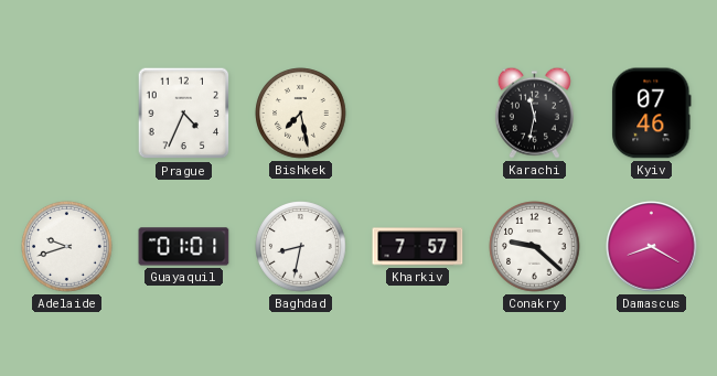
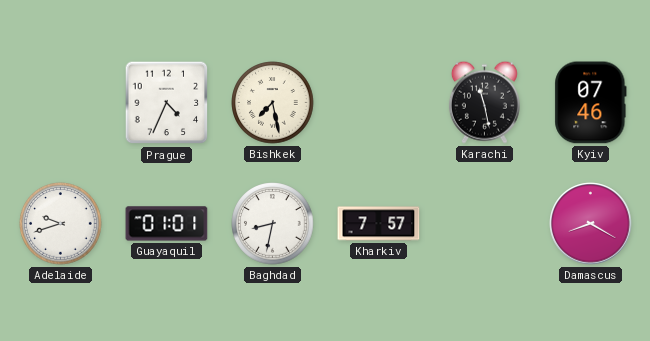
Karachi: 11:32 -> 11:28 (484, 102)
Conakry: 9:22 -> none (535, 247)
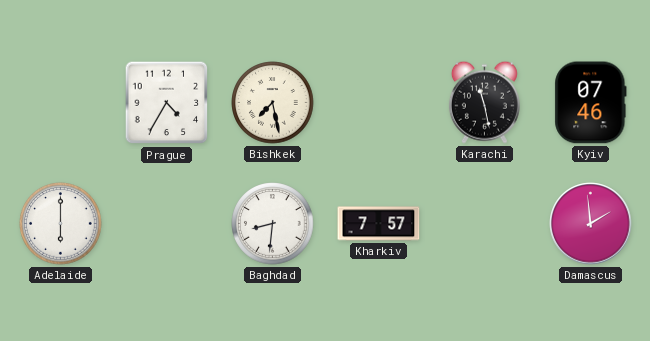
Prague: 4:34 -> 4:35 (167, 103)
Adelaide: 9:42 -> 6:00 (61, 224)
Guayaquil: 01:01 -> none (167, 224)
Baghdad: 8:32 -> 8:31 (273, 224)
Damascus: 8:20 -> 1:59 (591, 224)
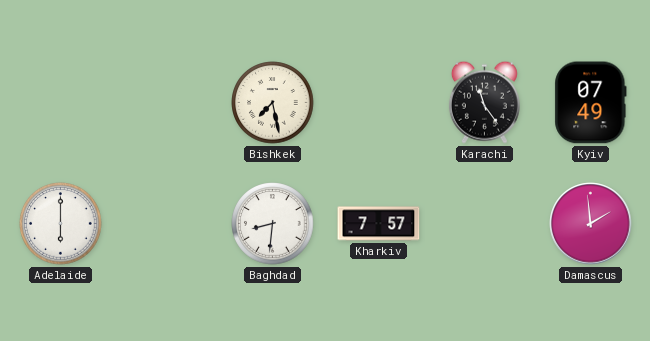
Prague: 4:35 -> none (167, 103)
Karachi: 11:28 -> 11:24 (484, 102)
Kyiv: 07:46 -> 07:49 (591, 103)
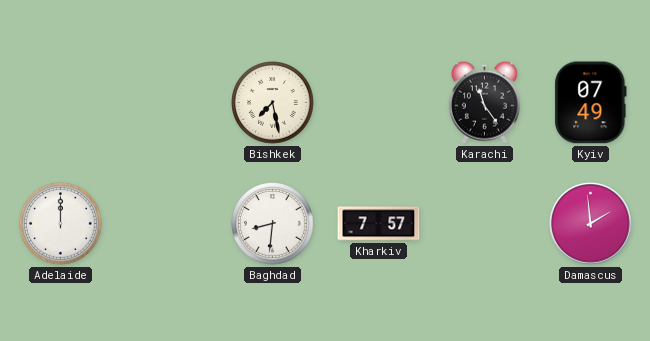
Adelaide: 6:00 -> 12:00 (61, 224)
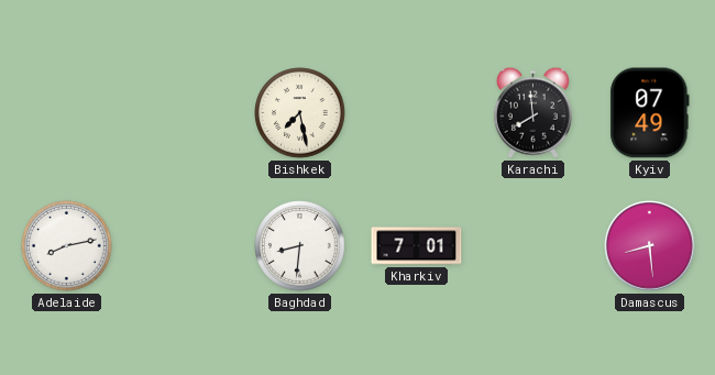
Karachi: 11:24 -> 7:59 (532, 112)
Adelaide: 12:00 -> 8:13 (67, 246)
Kharkiv: 7:57 -> 7:01 (417, 246)
Damascus: 1:59 -> 8:29 (650, 246)
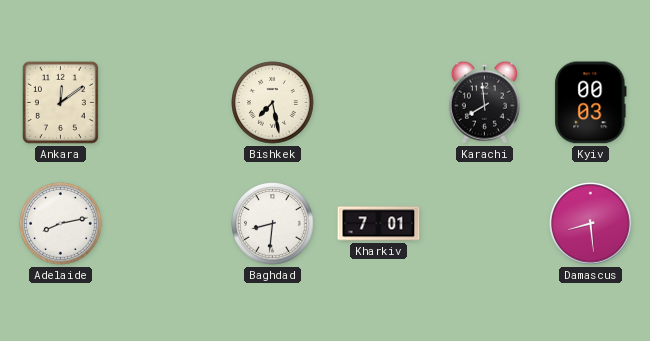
Ankara: none -> 12:09 (60, 102)
Kyiv: 07:49 -> 00:03 (591, 103)
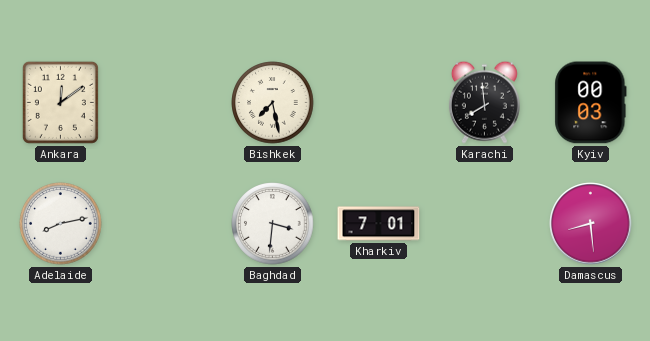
Baghdad: 8:31 -> 3:31 (273, 224)
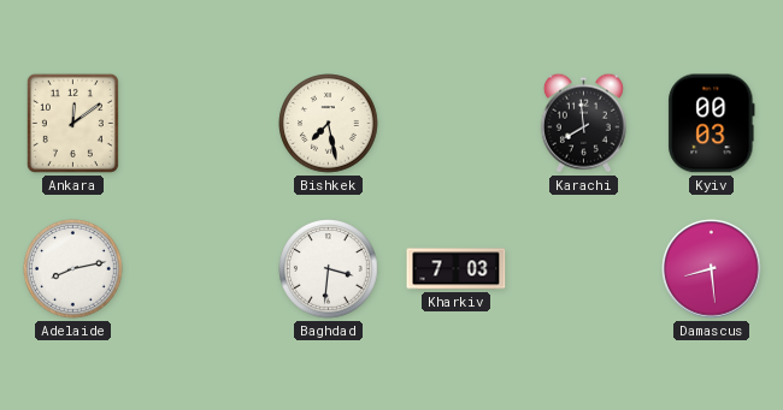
Kharkiv: 7:01 -> 7:03 (457, 269)
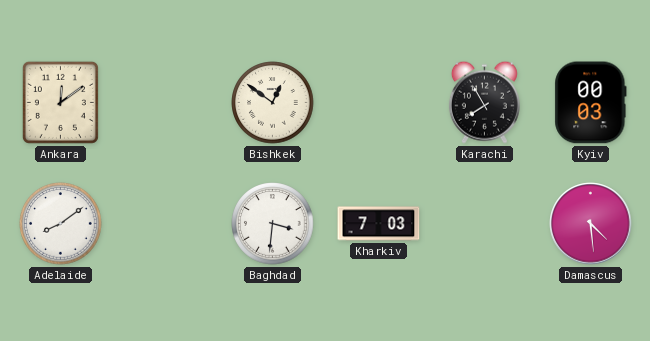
Bishkek: 7:28 -> 12:51 (273, 103)
Karachi: 7:59 -> 7:55 (484, 102)
Adelaide: 8:13 -> 8:09 (61, 224)
Damascus: 8:29 -> 4:29 (591, 224)
